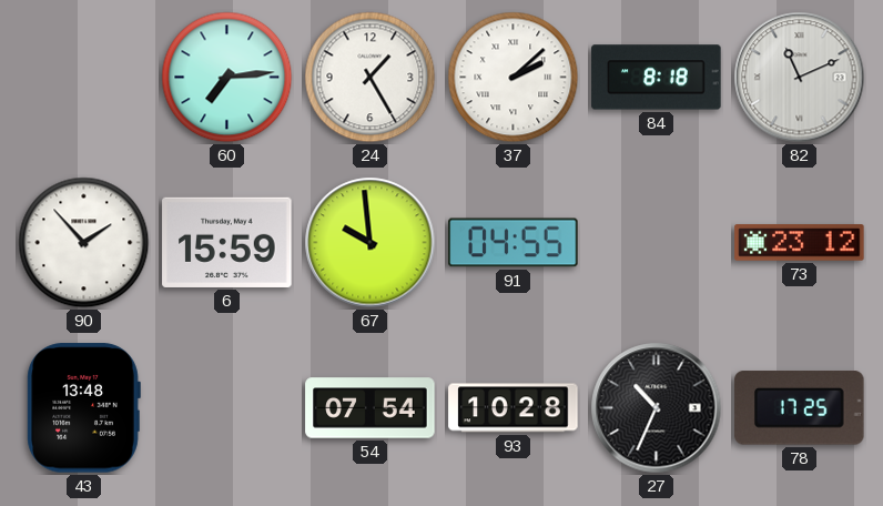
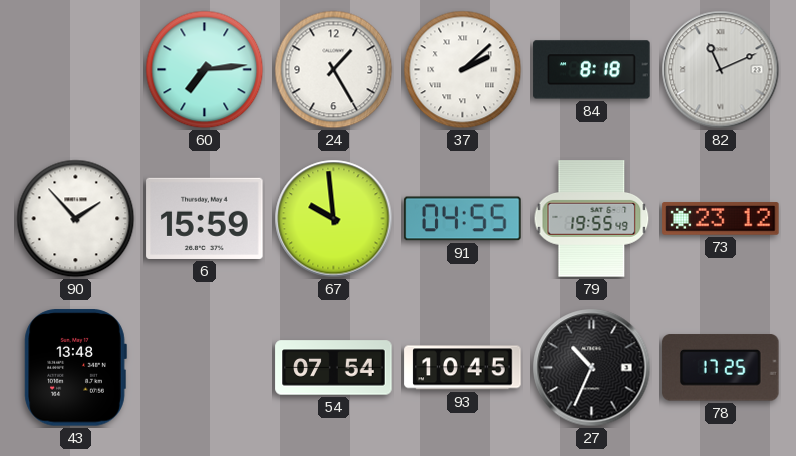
79: none -> 19:55 (592, 219)
93: 10:28 -> 10:45 (463, 368)
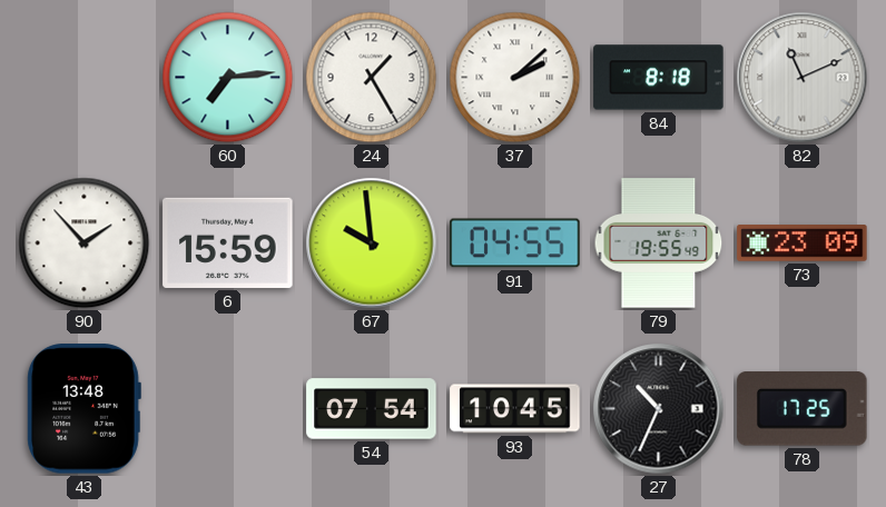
73: 23:12 -> 23:09 (803, 243)
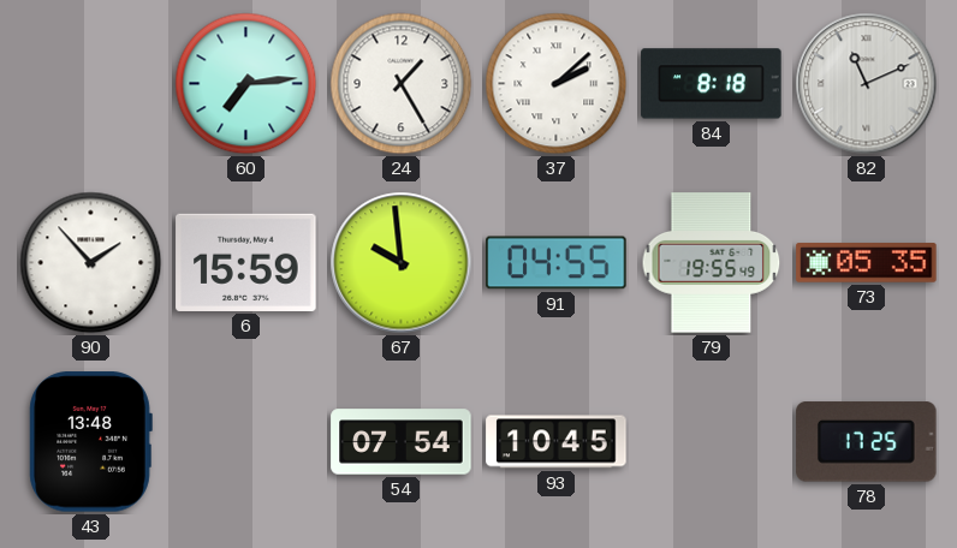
73: 23:09 -> 05:35 (867, 263)
27: 10:34 -> none (659, 409)
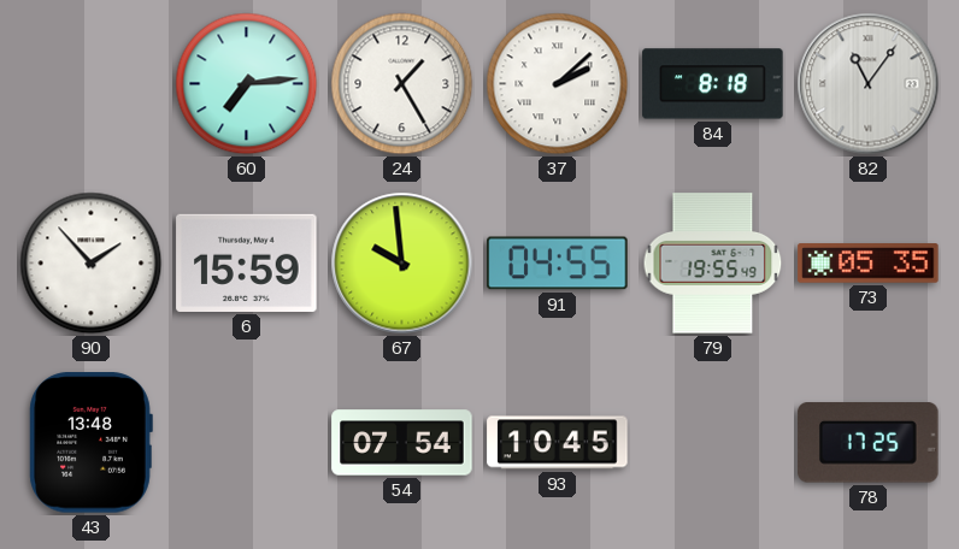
82: 11:11 -> 11:06 (869, 84)
